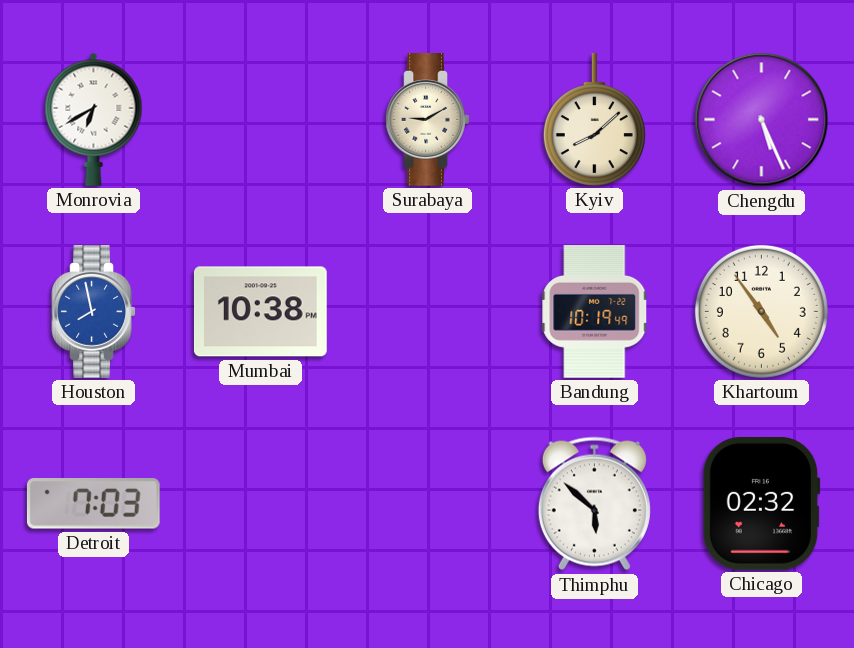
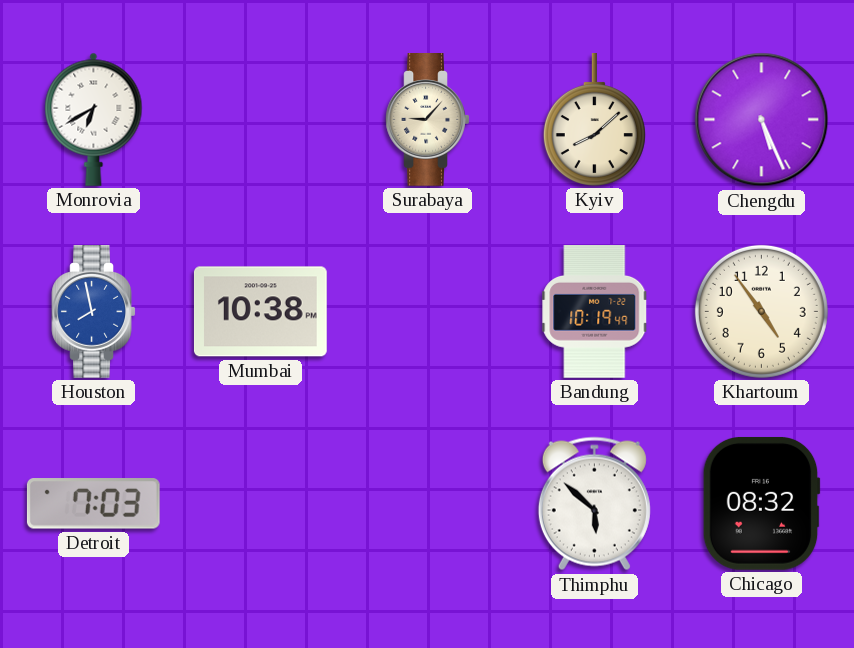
Surabaya: 9:10 -> 9:07 (428, 120)
Chicago: 02:32 -> 08:32 (761, 503)
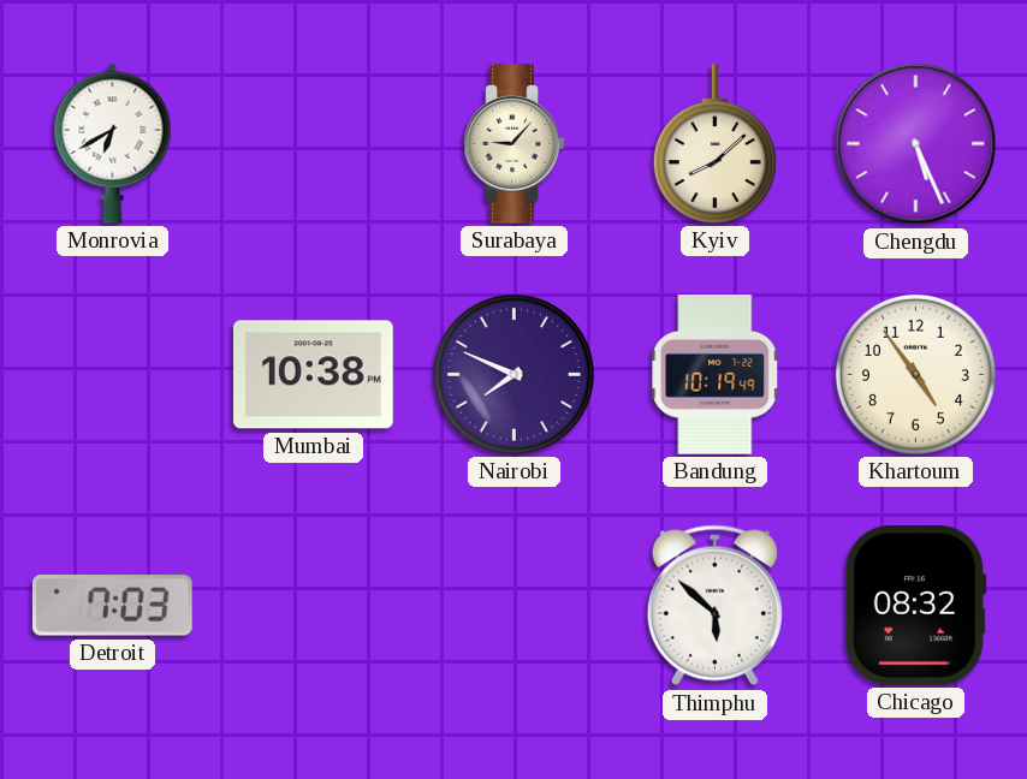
Houston: 7:58 -> none (94, 312)
Nairobi: none -> 7:49 (513, 374)
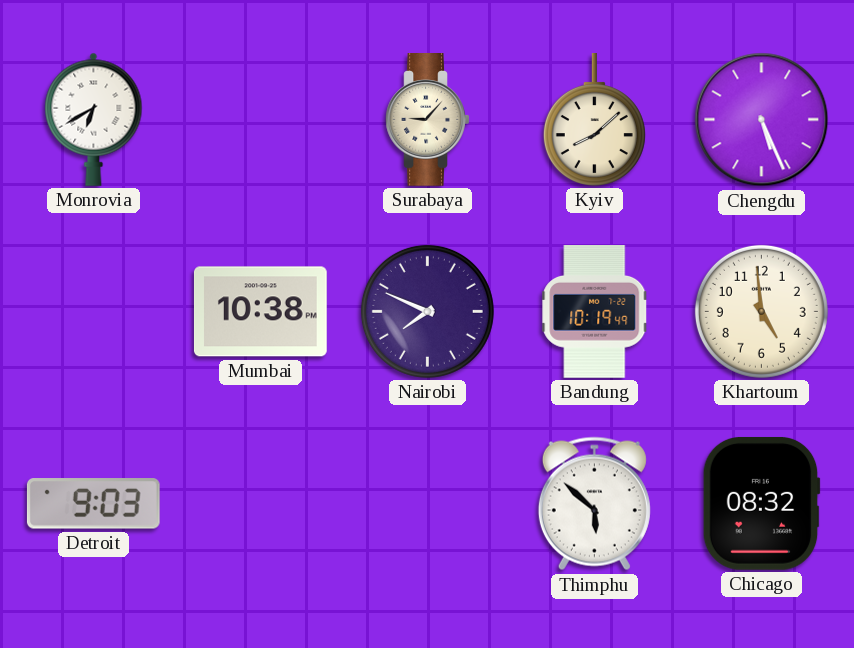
Khartoum: 4:54 -> 4:59 (761, 311)
Detroit: 7:03 -> 9:03 (93, 504)
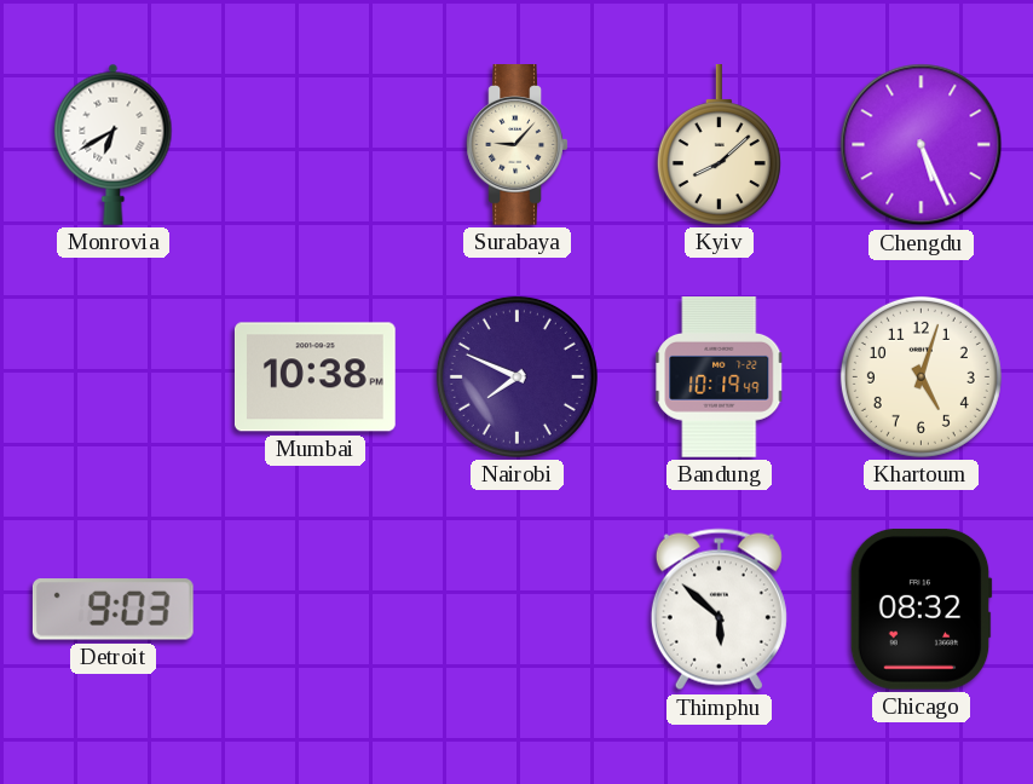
Khartoum: 4:59 -> 5:03 (921, 376)
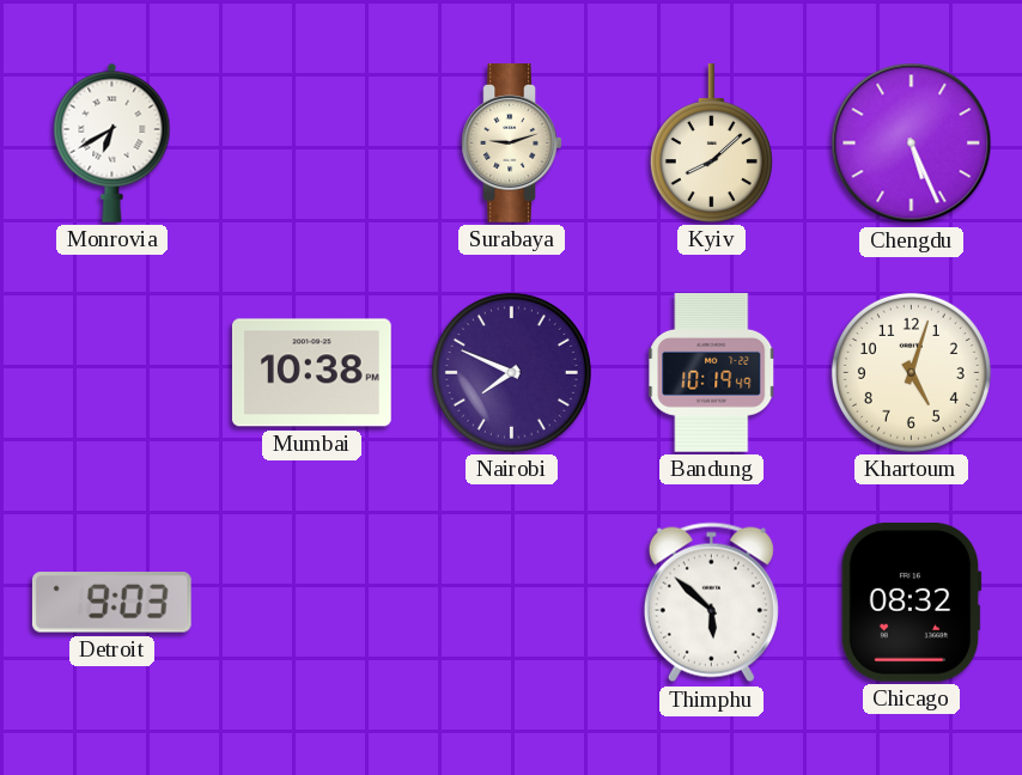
Surabaya: 9:07 -> 9:12 (512, 144)
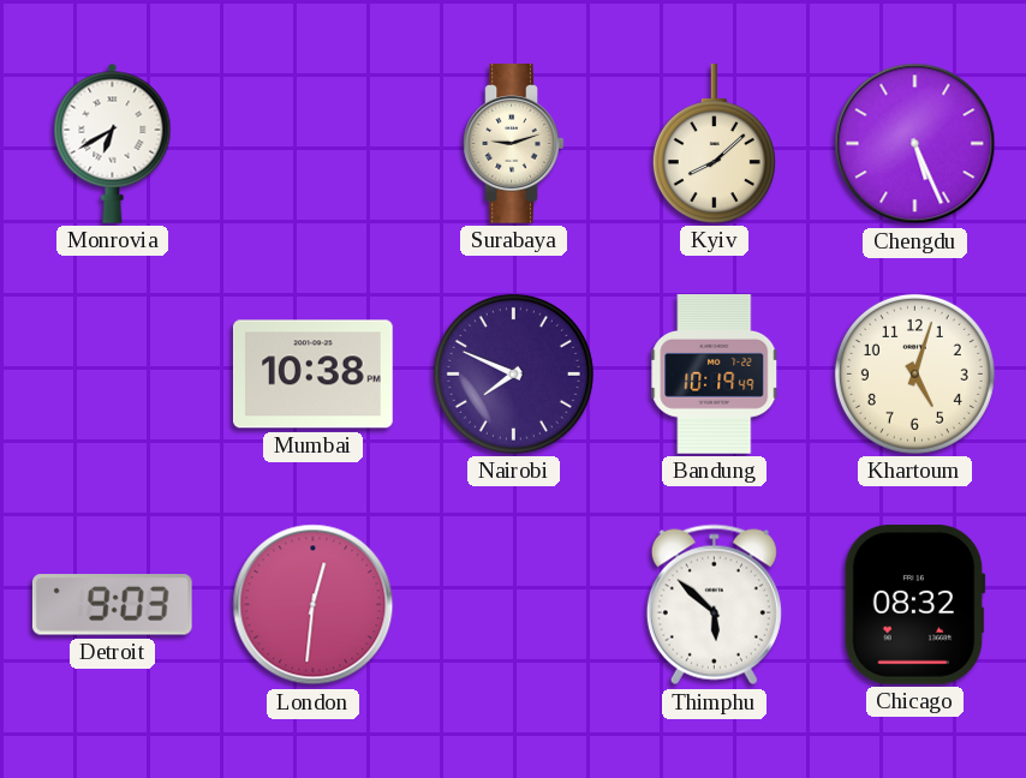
London: none -> 12:31 (314, 605)
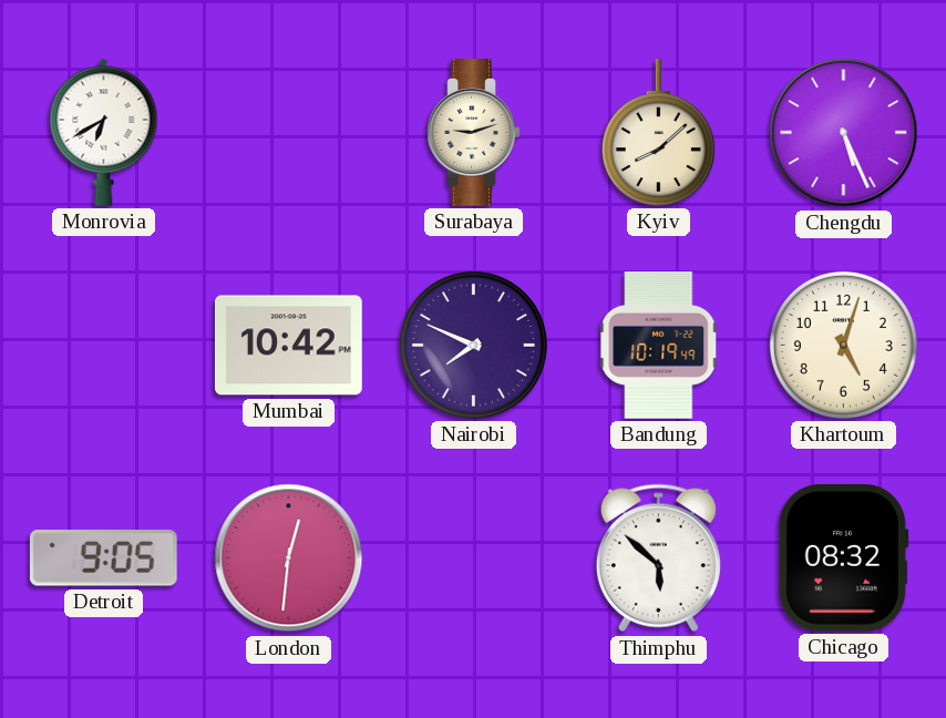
Mumbai: 10:38 -> 10:42 (289, 346)
Detroit: 9:03 -> 9:05 (103, 558)
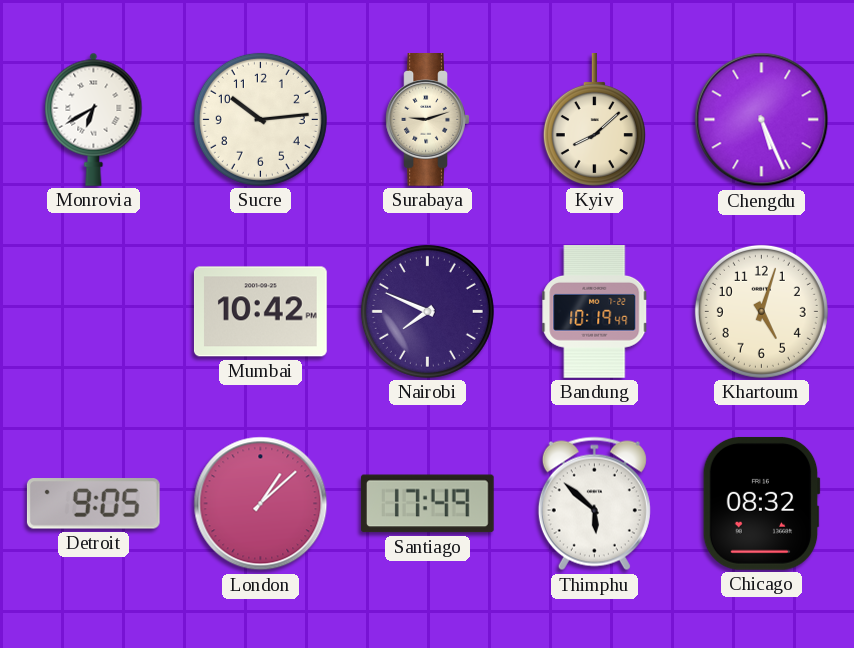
Sucre: none -> 10:14 (260, 119)
London: 12:31 -> 1:08 (261, 504)
Santiago: none -> 17:49 (427, 504)
